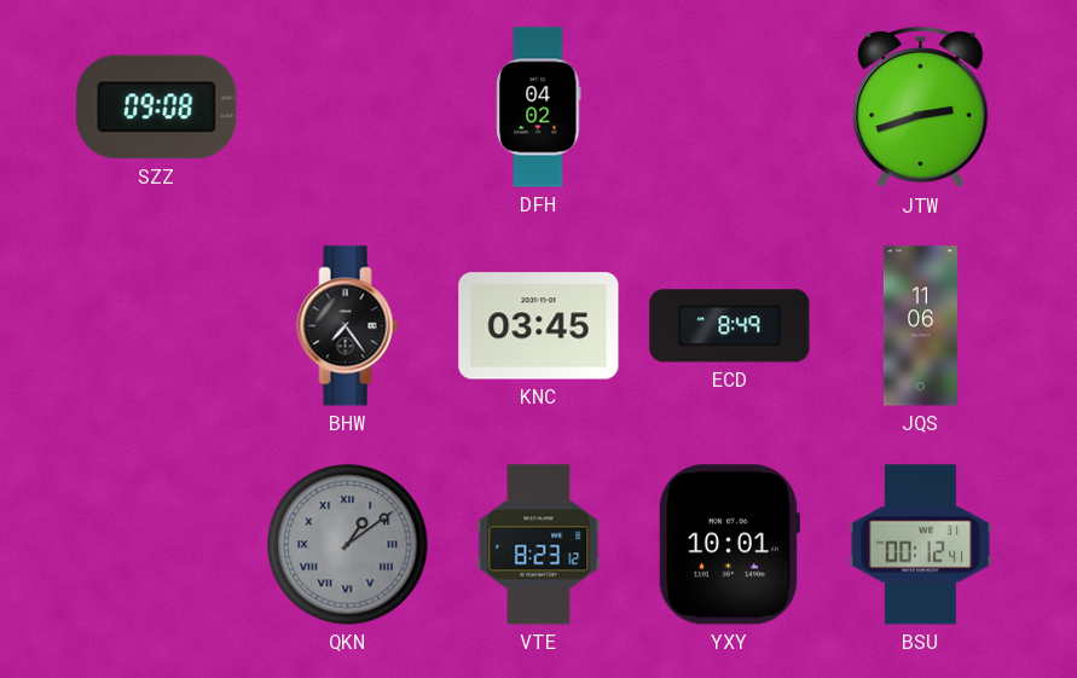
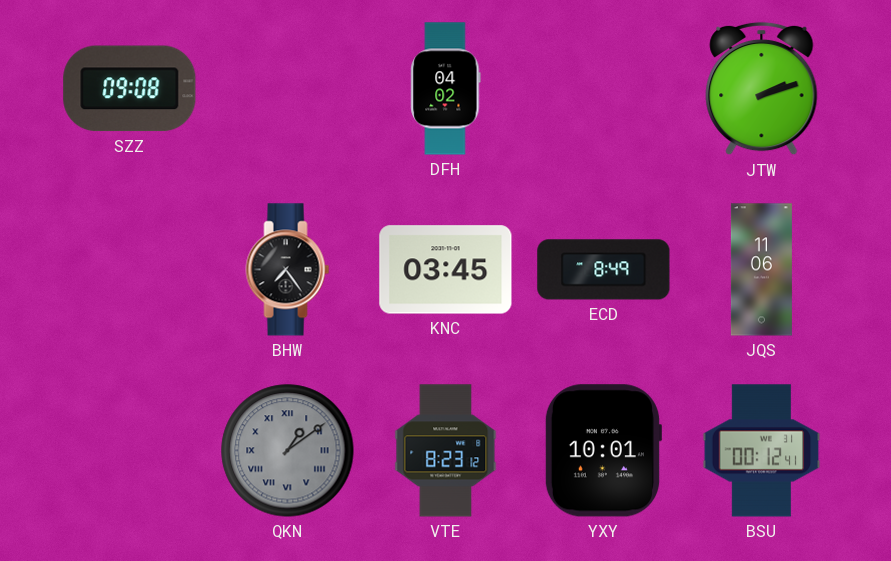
JTW: 2:42 -> 2:12 (762, 89)
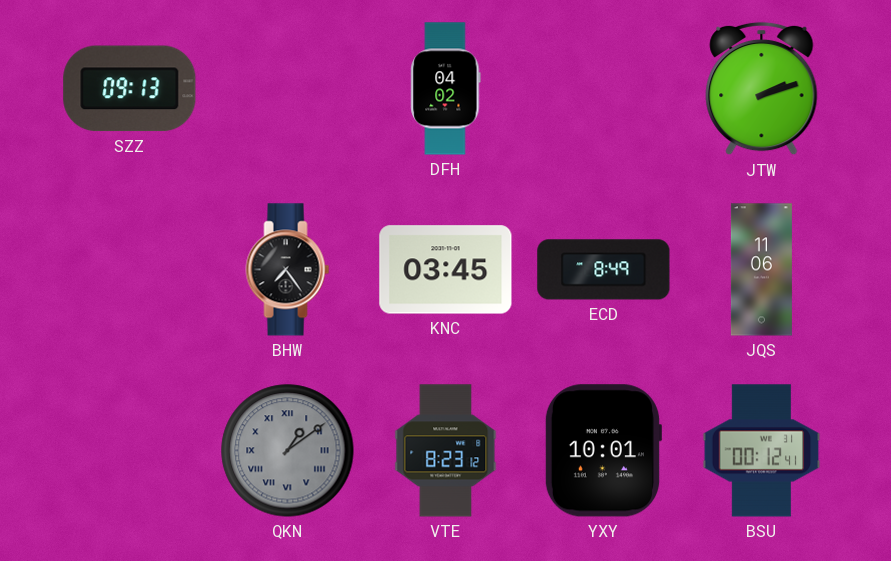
SZZ: 09:08 -> 09:13 (130, 89)
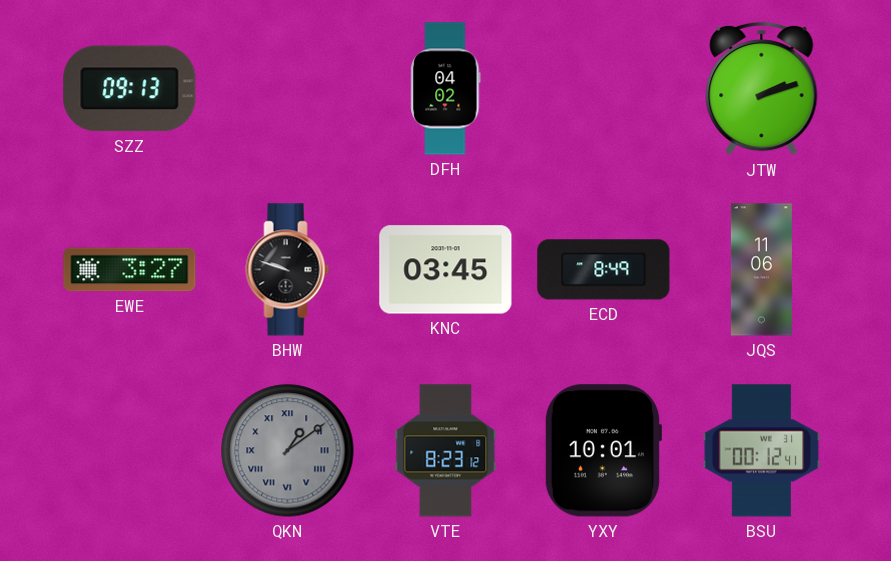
EWE: none -> 3:27 (130, 270)
BHW: 7:24 -> 9:48 (288, 270)
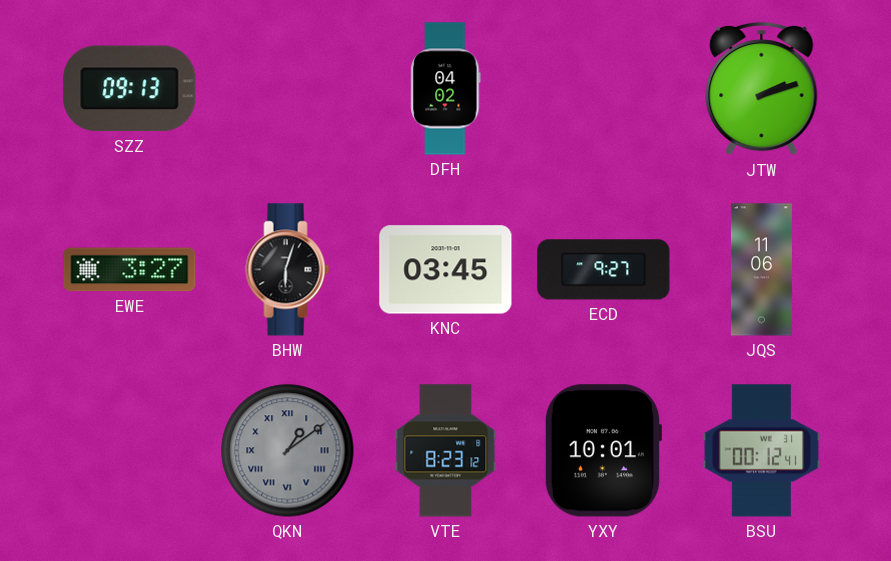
BHW: 9:48 -> 6:03 (288, 270)
ECD: 8:49 -> 9:27 (604, 270)
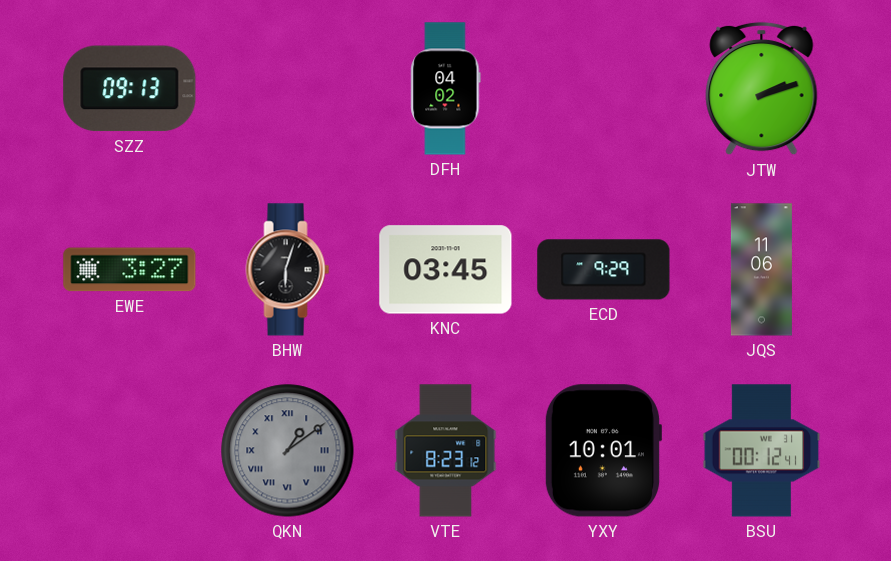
ECD: 9:27 -> 9:29 (604, 270)
